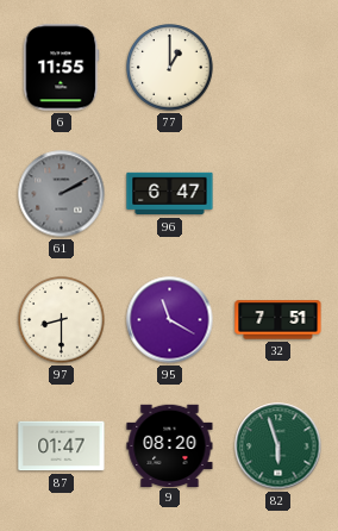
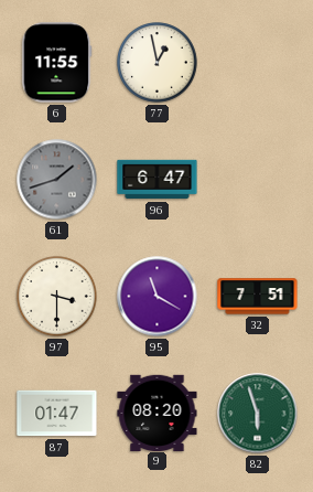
77: 1:00 -> 12:58 (158, 63)
61: 2:10 -> 1:42 (57, 180)
97: 8:30 -> 3:30 (57, 297)
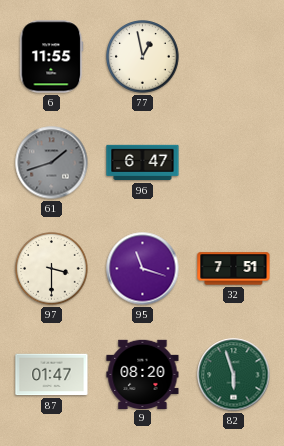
95: 11:20 -> 11:18 (143, 269)
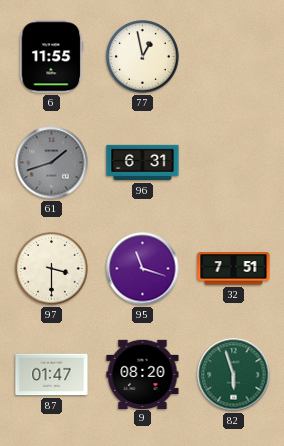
96: 6:47 -> 6:31 (143, 163)
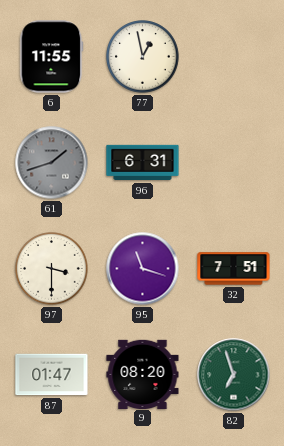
82: 5:57 -> 6:57 (234, 375)
